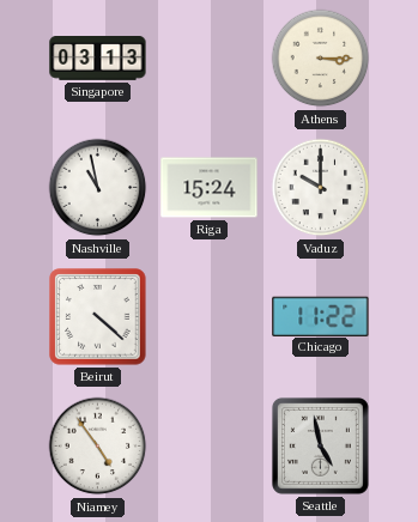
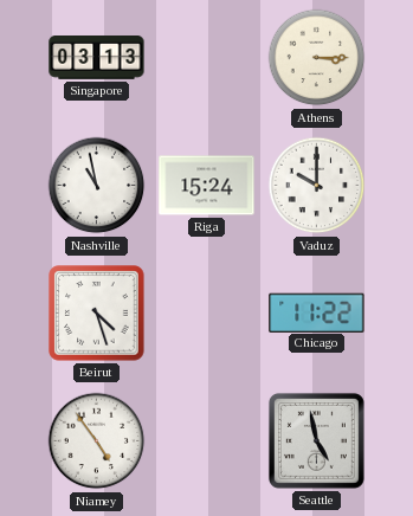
Beirut: 4:22 -> 4:27 (97, 314)
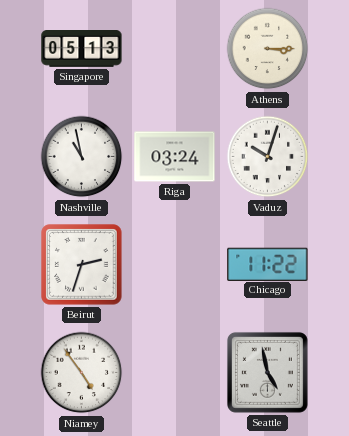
Singapore: 03:13 -> 05:13 (82, 49)
Riga: 15:24 -> 03:24 (175, 157)
Vaduz: 10:00 -> 10:03 (268, 157)
Beirut: 4:27 -> 2:33 (82, 265)
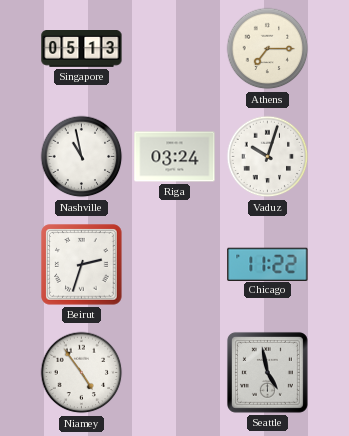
Athens: 3:15 -> 7:15 (268, 49)
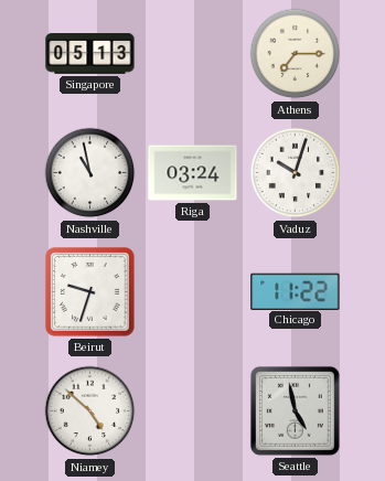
Beirut: 2:33 -> 9:33 (90, 292)
Niamey: 4:54 -> 4:52 (90, 411)
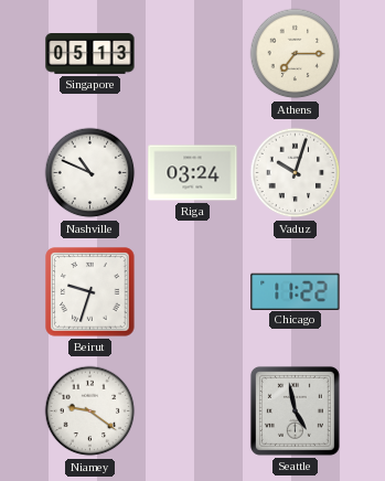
Nashville: 10:58 -> 10:49 (90, 173)
Niamey: 4:52 -> 9:21 (90, 411)
